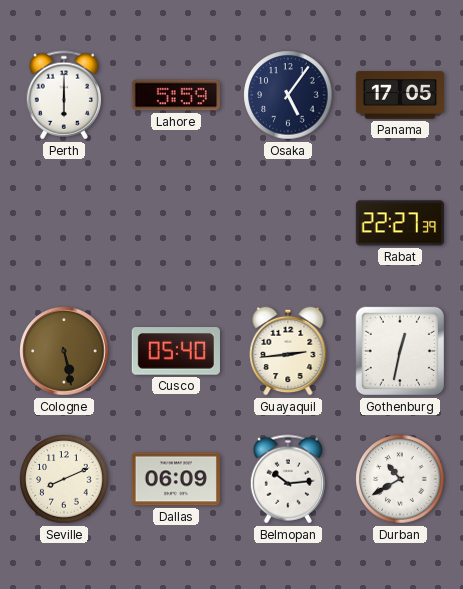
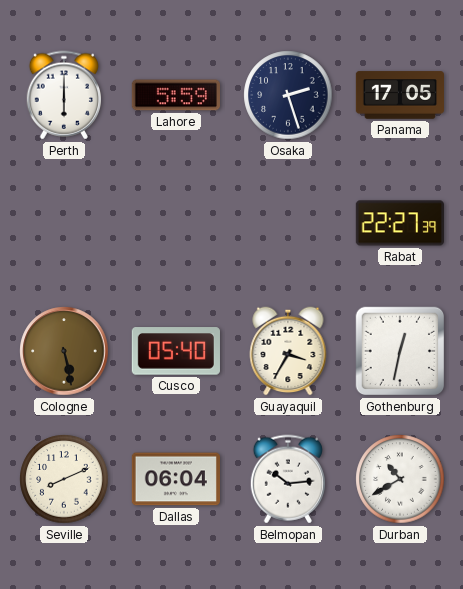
Osaka: 5:06 -> 2:27 (288, 95)
Guayaquil: 2:44 -> 3:35 (288, 351)
Dallas: 06:09 -> 06:04 (176, 479)
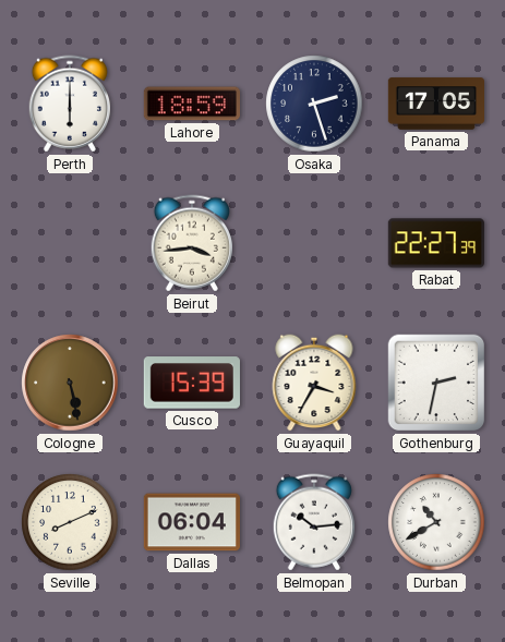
Lahore: 5:59 -> 18:59 (192, 104)
Beirut: none -> 3:44 (191, 243)
Cusco: 05:40 -> 15:39 (192, 383)
Gothenburg: 12:32 -> 2:32 (436, 383)
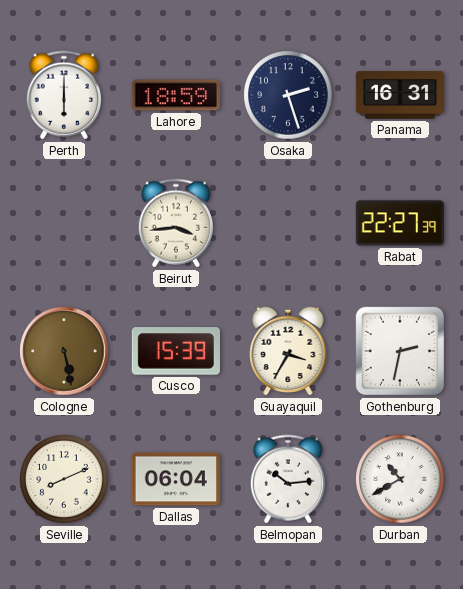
Panama: 17:05 -> 16:31 (399, 95)
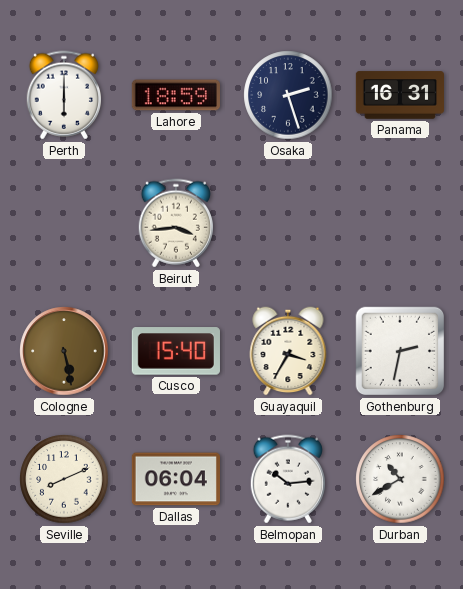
Rabat: 22:27 -> none (400, 223)
Cusco: 15:39 -> 15:40 (176, 351)
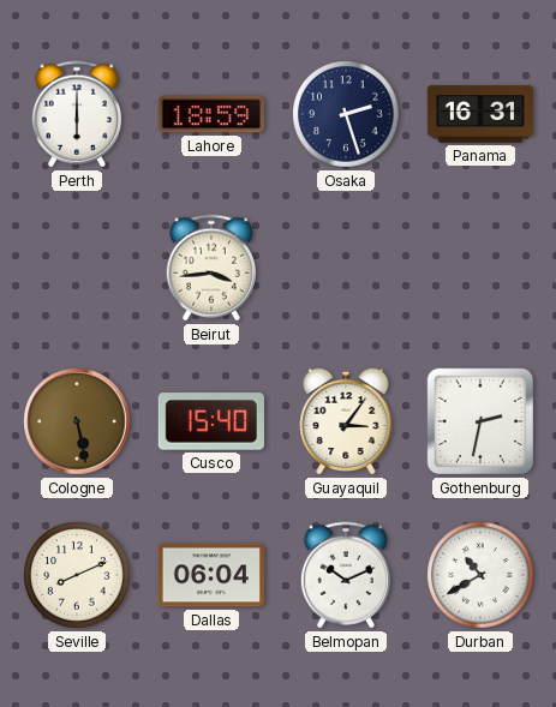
Guayaquil: 3:35 -> 3:06 (346, 421)
Belmopan: 10:14 -> 10:11 (345, 575)
